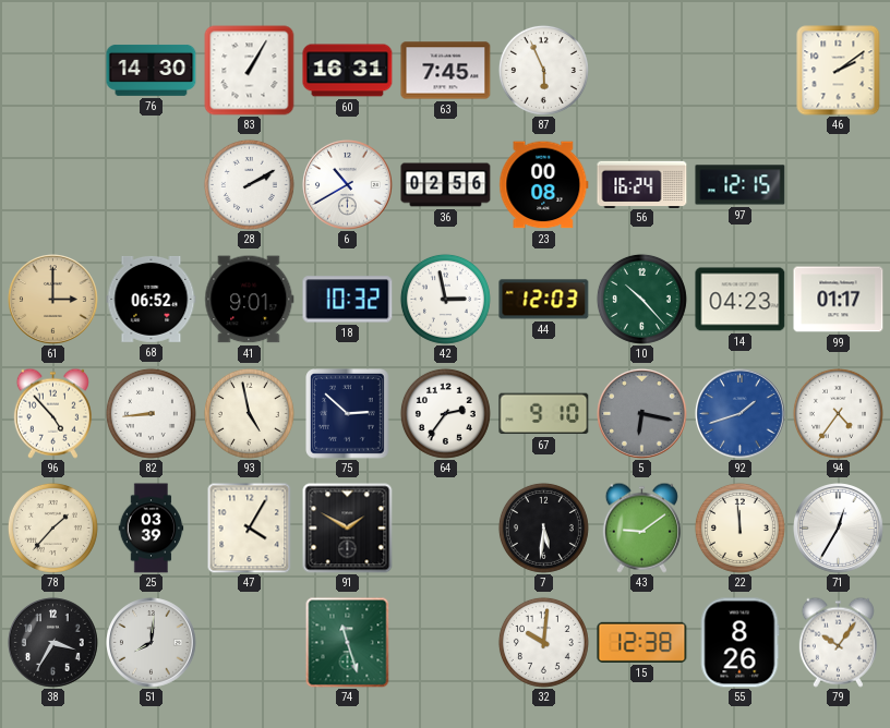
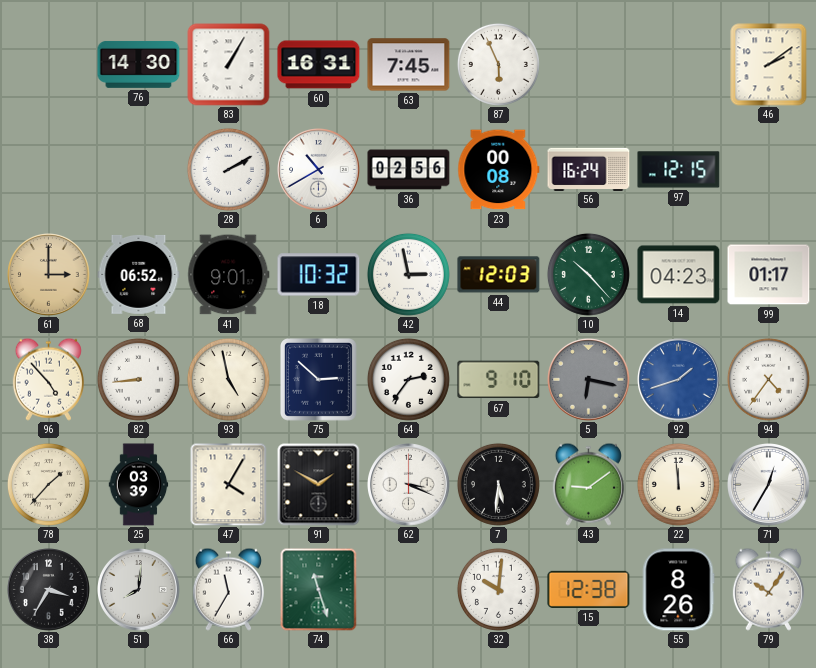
62: none -> 3:19 (409, 485)
66: none -> 11:35 (228, 589)
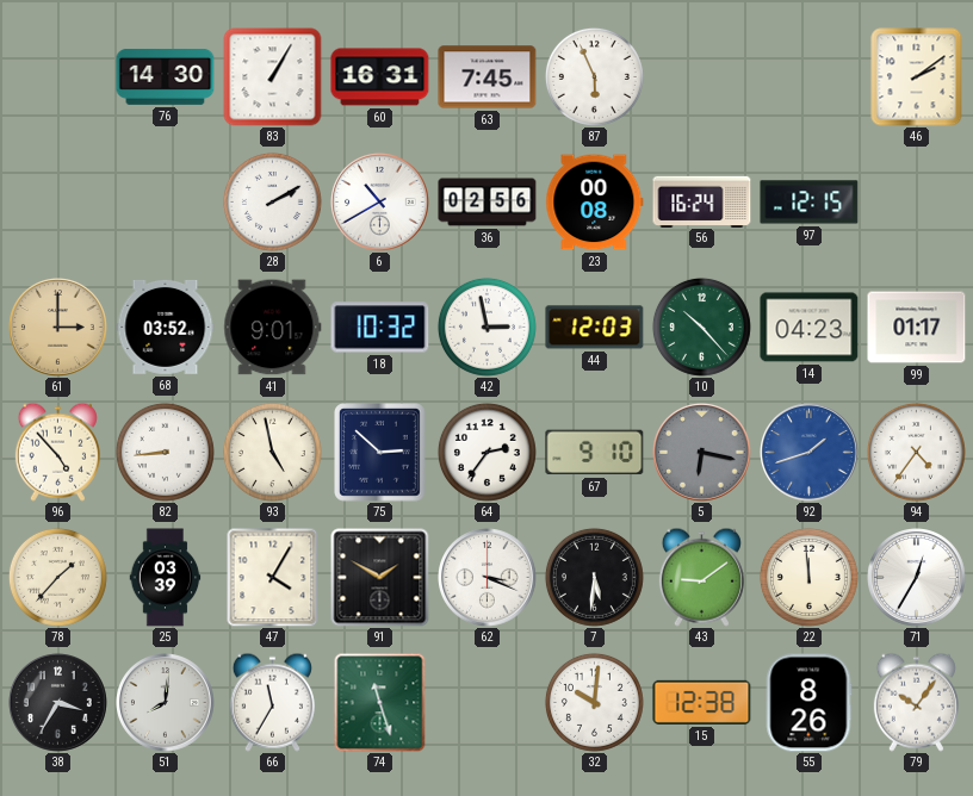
68: 06:52 -> 03:52 (166, 327)
